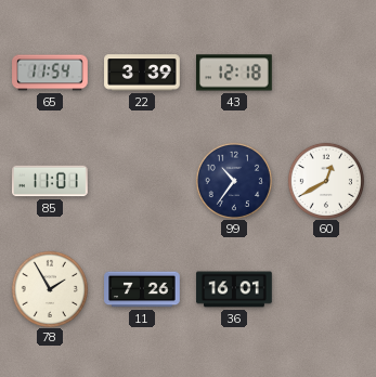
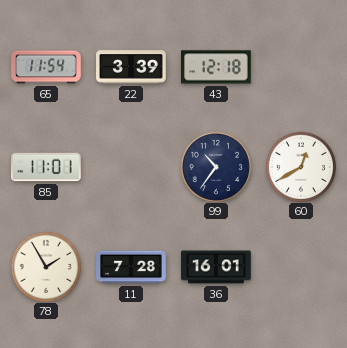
11: 7:26 -> 7:28 (131, 267)
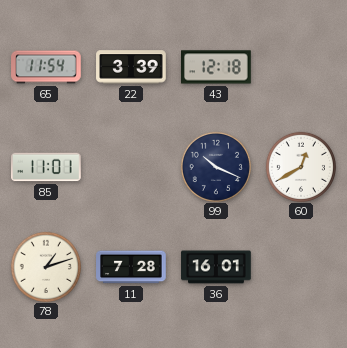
99: 10:36 -> 10:19 (215, 166)
78: 1:55 -> 1:12 (45, 266)
